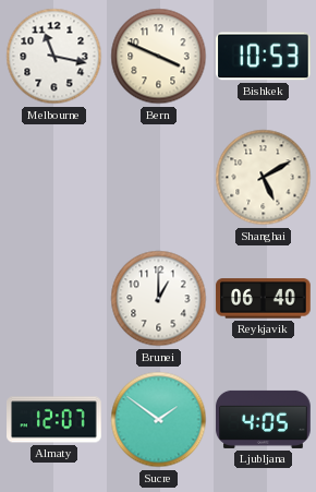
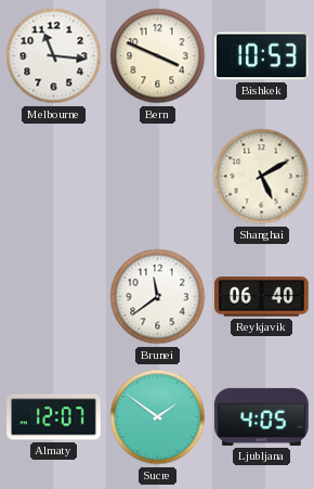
Melbourne: 11:17 -> 11:16 (54, 56)
Brunei: 1:00 -> 11:39 (158, 297)
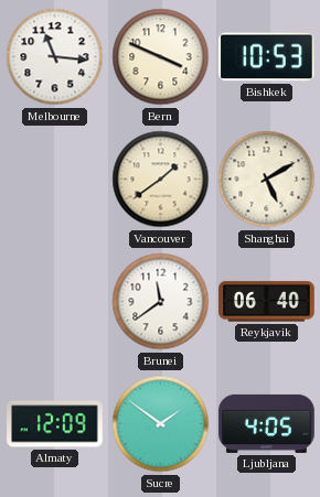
Vancouver: none -> 1:39 (161, 180)
Almaty: 12:07 -> 12:09 (55, 424)
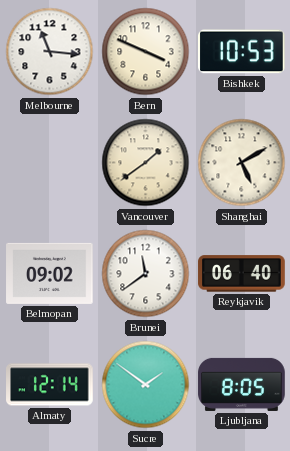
Belmopan: none -> 09:02 (50, 273)
Almaty: 12:09 -> 12:14 (50, 385)
Ljubljana: 4:05 -> 8:05 (242, 384)
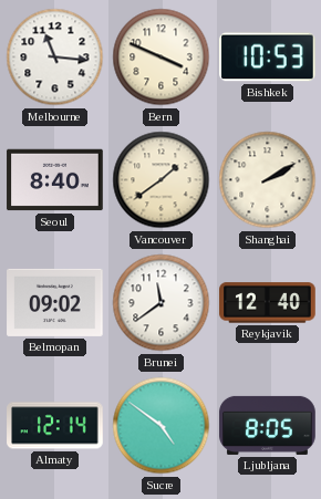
Seoul: none -> 8:40 (55, 180)
Shanghai: 5:10 -> 2:10 (268, 180)
Reykjavik: 06:40 -> 12:40 (268, 303)
Sucre: 1:51 -> 4:51 (162, 426)
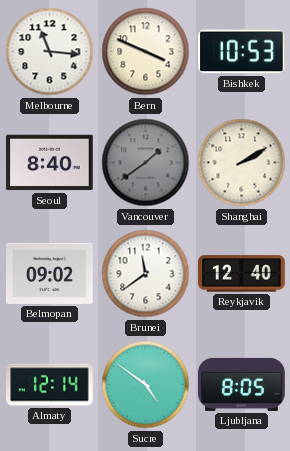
Vancouver dial: cream -> grey (146, 163)
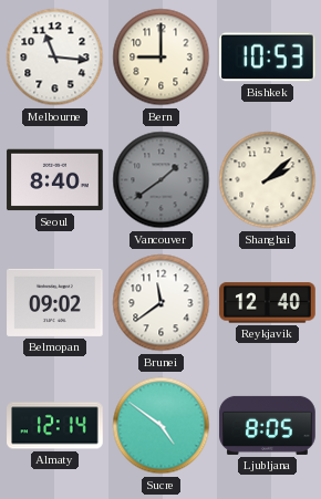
Bern: 3:49 -> 9:00 (162, 58)
Shanghai: 2:10 -> 2:08 (268, 180)
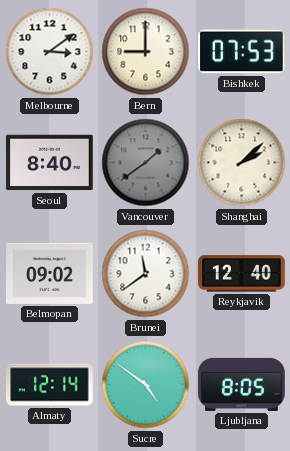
Melbourne: 11:16 -> 3:09 (50, 52)
Bishkek: 10:53 -> 07:53 (242, 52)
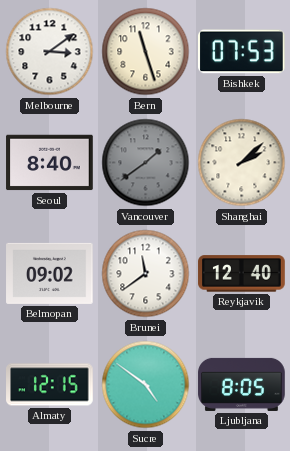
Bern: 9:00 -> 11:27 (146, 52)
Almaty: 12:14 -> 12:15 (50, 385)
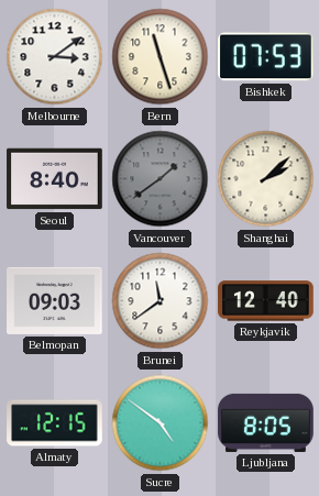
Belmopan: 09:02 -> 09:03 (55, 300)
